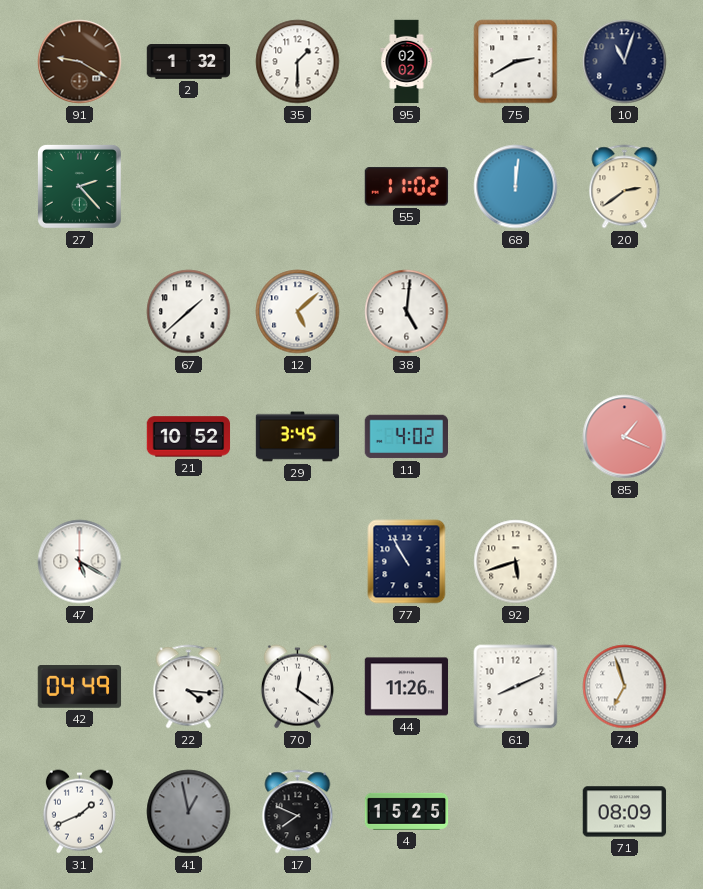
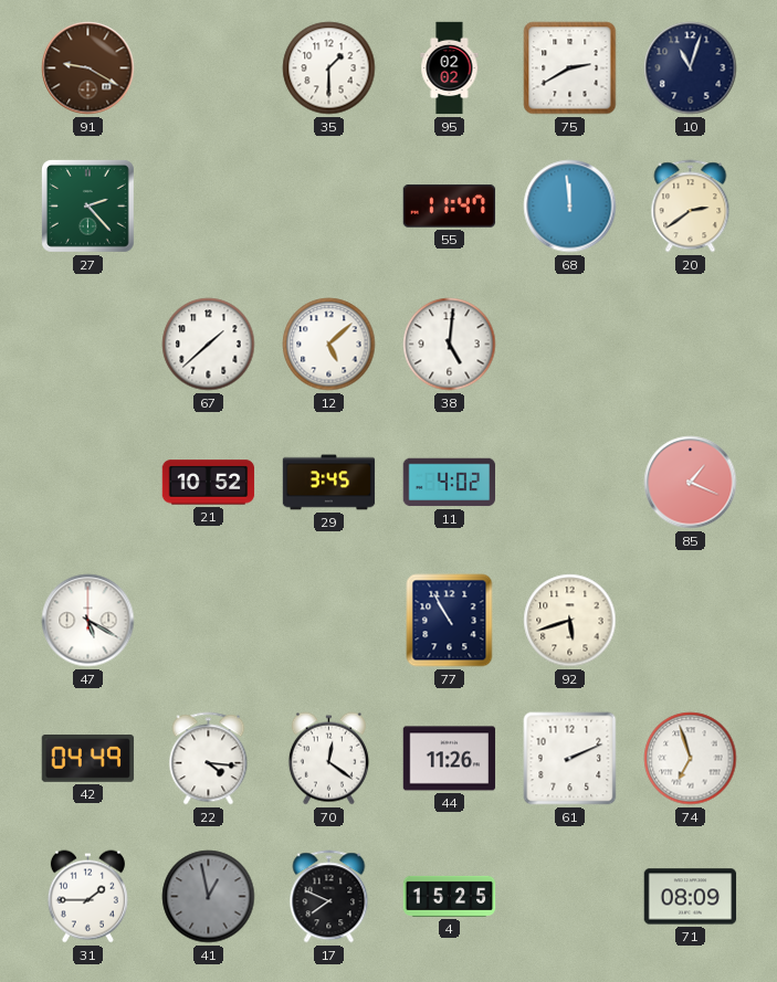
2: 1:32 -> none (189, 62)
55: 11:02 -> 11:47 (450, 207)
68: 12:01 -> 11:59 (570, 207)
61: 8:11 -> 2:11 (570, 759)
31: 1:41 -> 1:45 (87, 897)
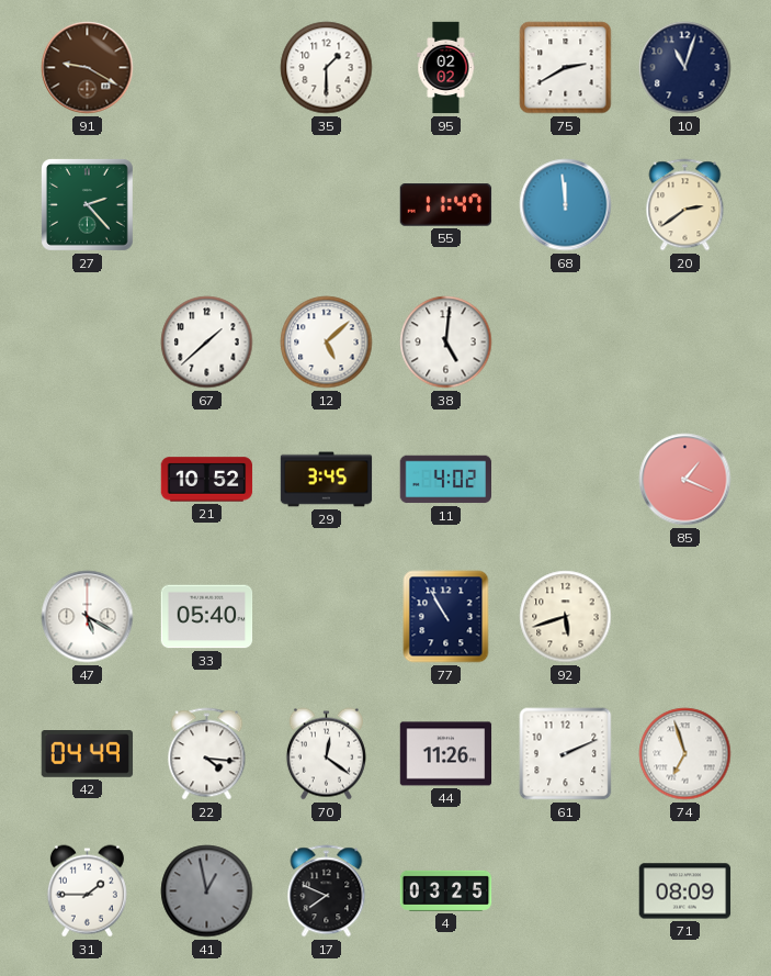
33: none -> 05:40 (207, 617)
4: 15:25 -> 03:25 (446, 890)
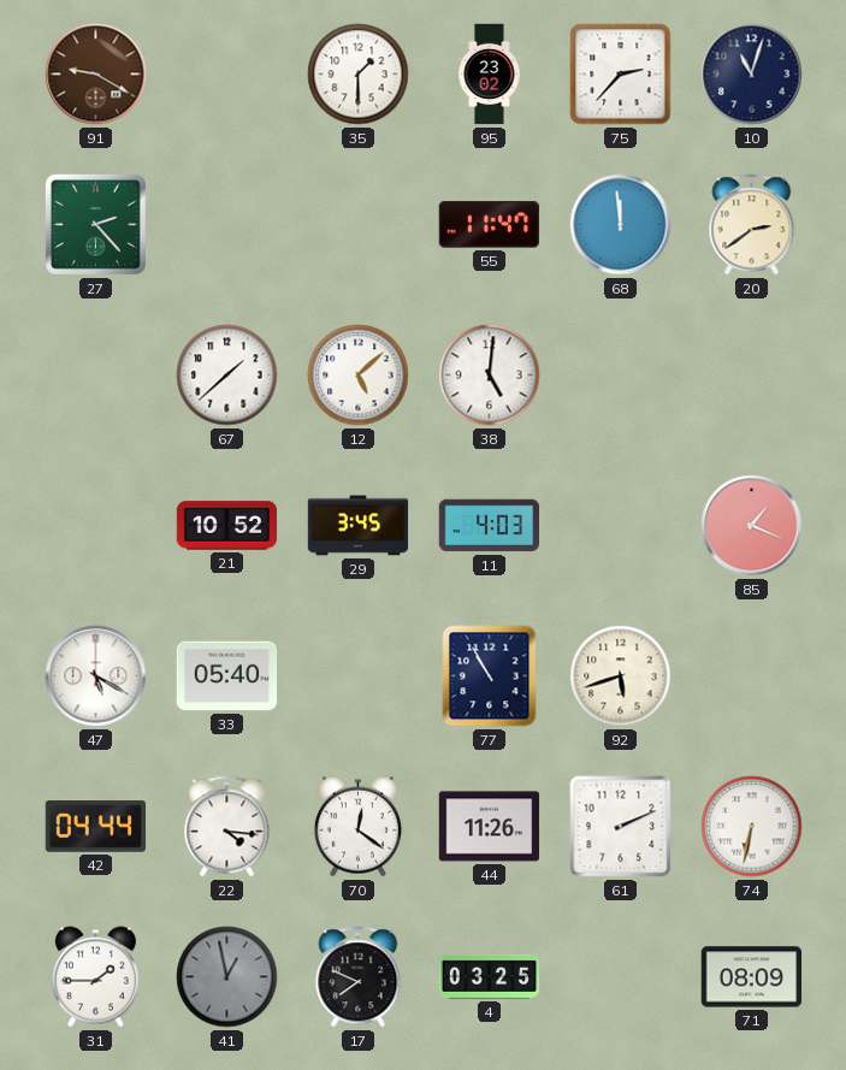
95: 02:02 -> 23:02 (490, 75)
75: 2:40 -> 2:37 (621, 75)
11: 4:02 -> 4:03 (490, 526)
42: 04:49 -> 04:44 (96, 827)
74: 6:57 -> 6:32 (752, 827)
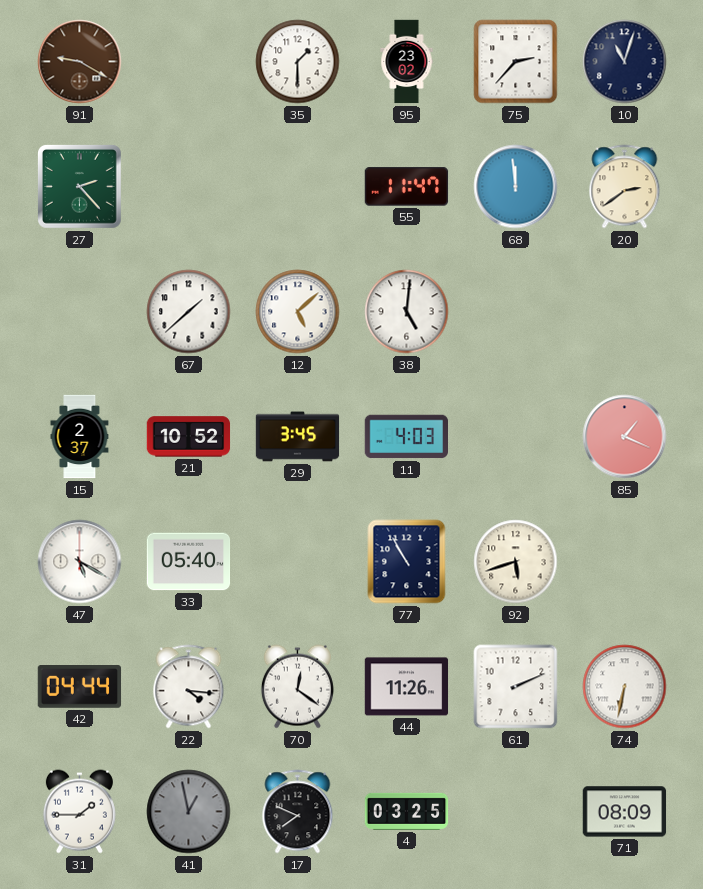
15: none -> 2:37 (80, 437)
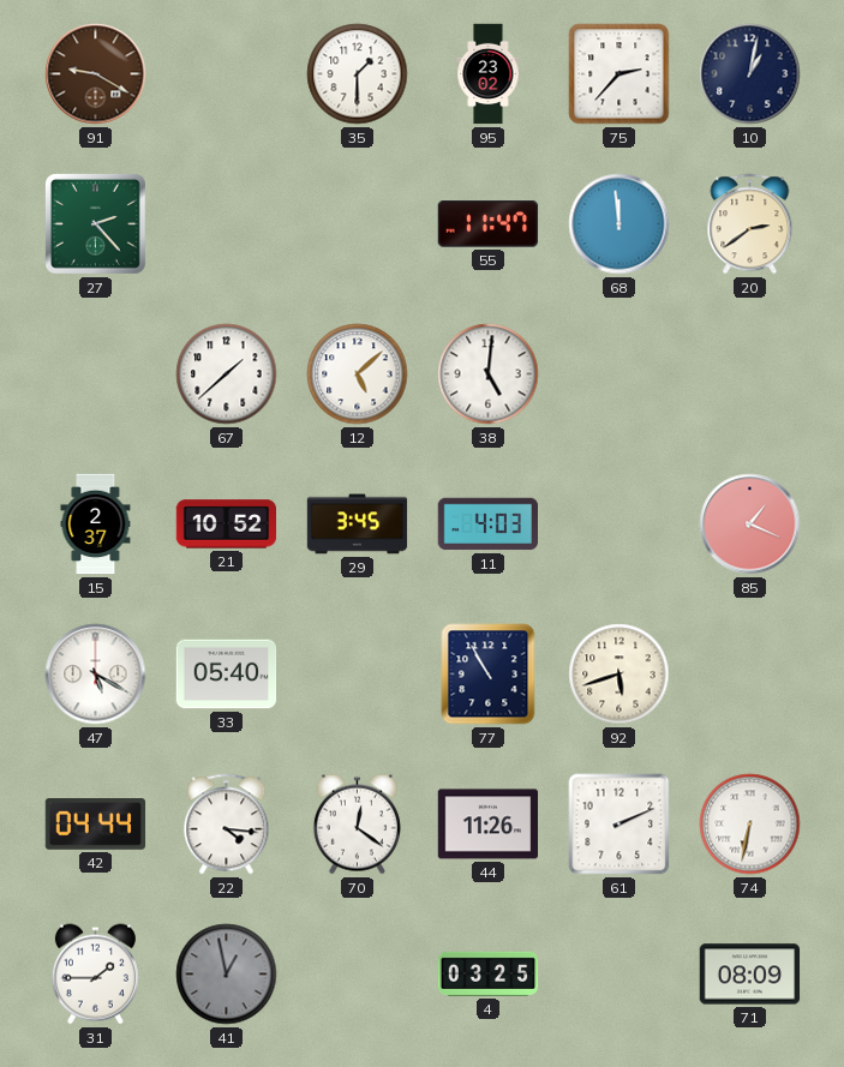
10: 11:03 -> 1:02 (750, 74)
17: 7:49 -> none (298, 812)
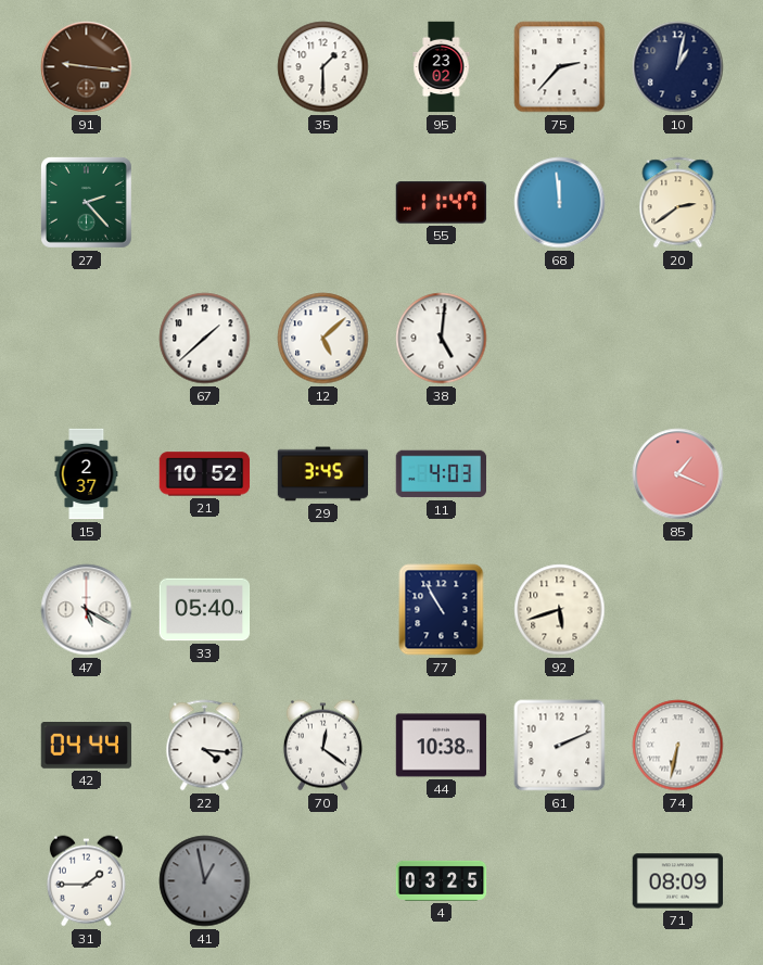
91: 9:20 -> 9:16 (87, 67)
44: 11:26 -> 10:38 (442, 746)
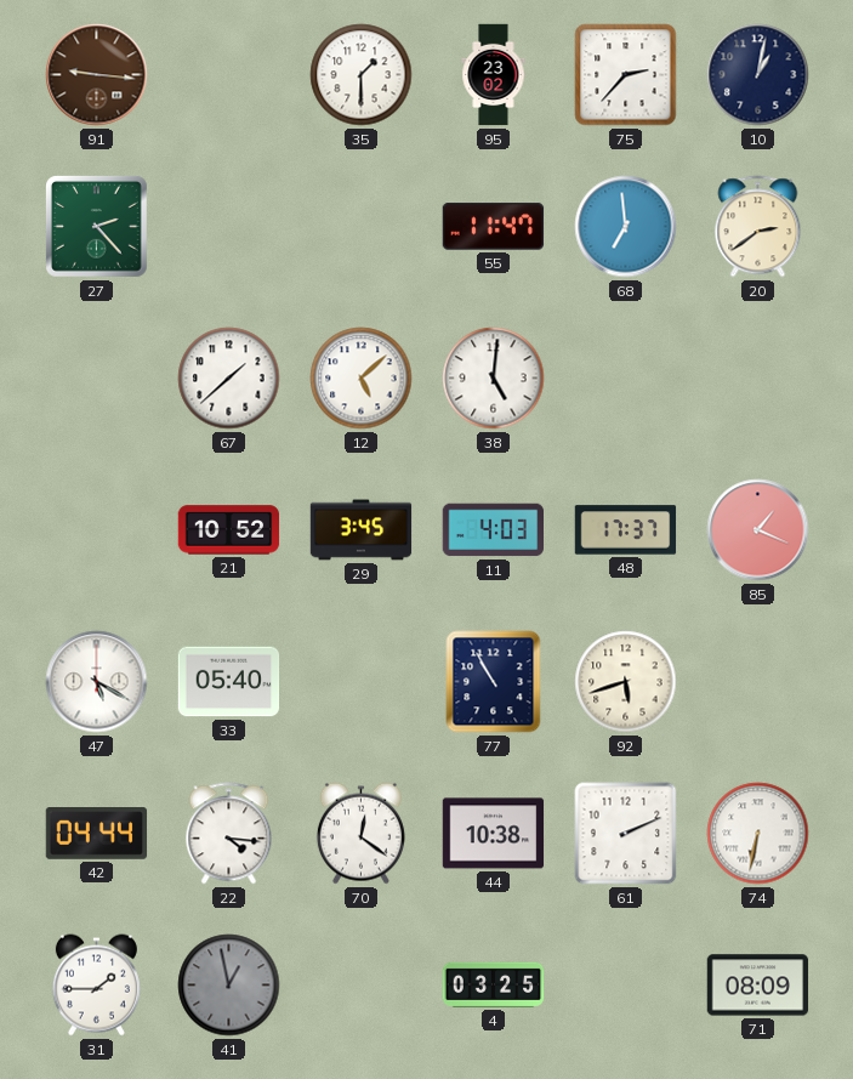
68: 11:59 -> 6:59 (626, 227)
15: 2:37 -> none (87, 474)
48: none -> 17:37 (626, 530)
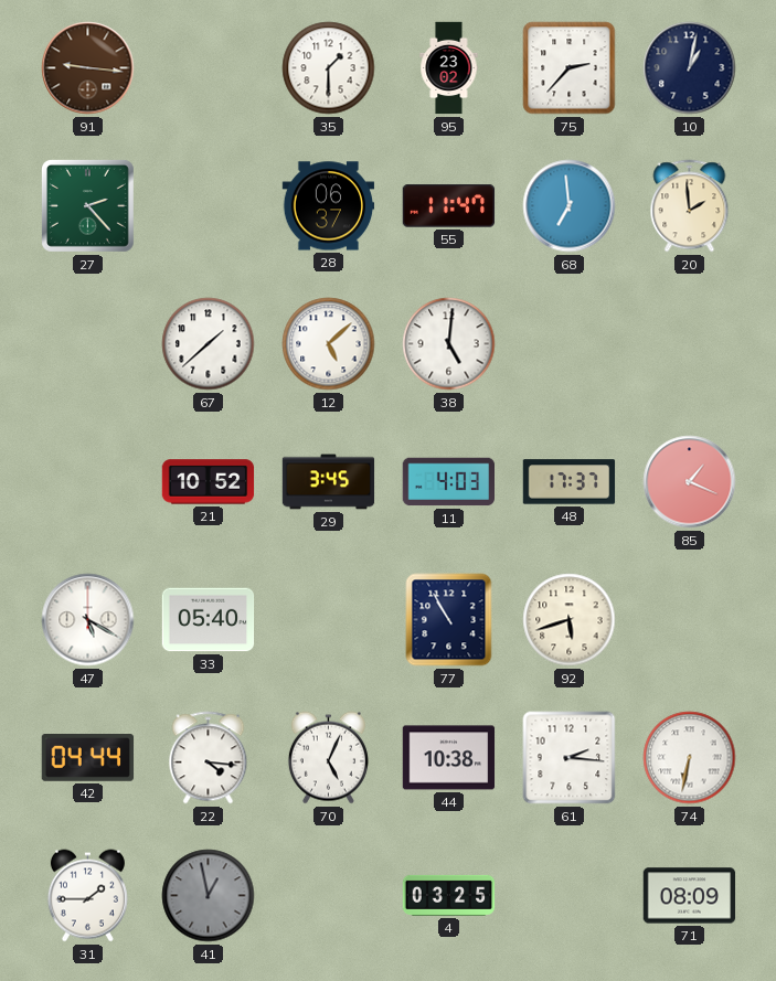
28: none -> 06:37 (329, 206)
20: 2:39 -> 1:59 (690, 206)
70: 12:21 -> 5:04 (328, 758)
61: 2:11 -> 2:16 (570, 758)
